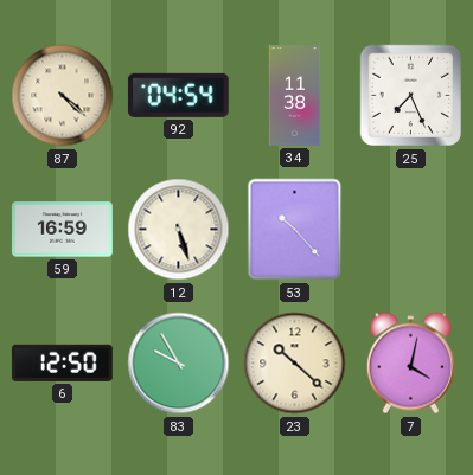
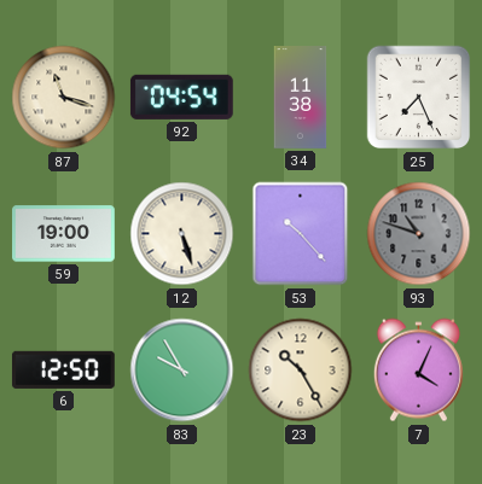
87: 4:22 -> 11:18 (64, 98)
59: 16:59 -> 19:00 (64, 234)
93: none -> 10:48 (419, 234)
23: 10:22 -> 10:25 (301, 371)
7: 4:02 -> 4:04 (418, 371)
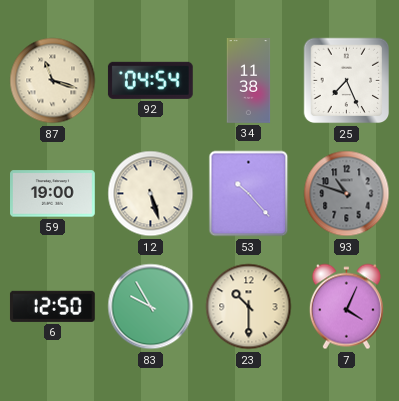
23: 10:25 -> 10:30 (249, 307)
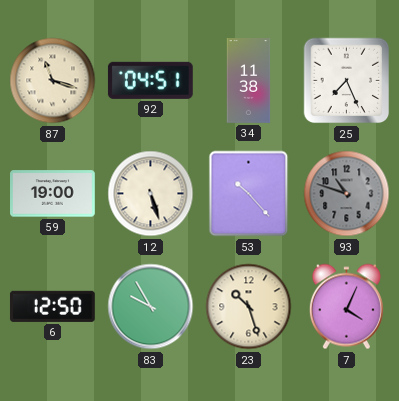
92: 04:54 -> 04:51 (150, 80)
23: 10:30 -> 10:27 (249, 307)
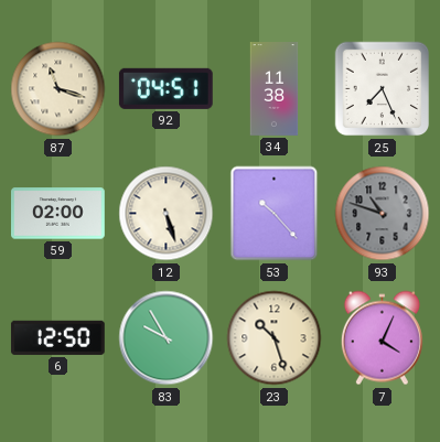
59: 19:00 -> 02:00 (58, 214)
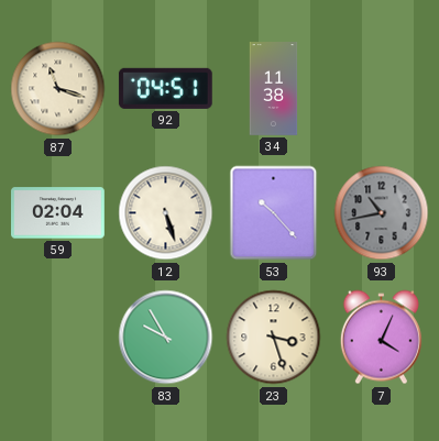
25: 7:26 -> none (383, 89)
59: 02:00 -> 02:04 (58, 213)
93: 10:48 -> 10:43 (382, 213)
6: 12:50 -> none (57, 337)
23: 10:27 -> 3:27 (274, 338)
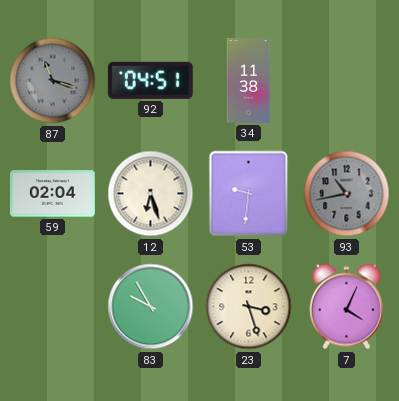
87 dial: cream -> grey (53, 81)
12: 5:27 -> 6:27 (151, 194)
53: 10:23 -> 9:31 (249, 194)
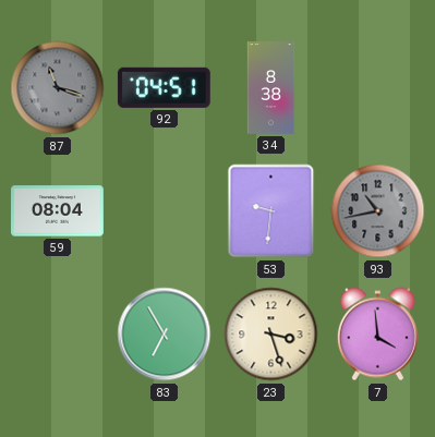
34: 11:38 -> 8:38 (271, 88)
59: 02:04 -> 08:04 (58, 211)
12: 6:27 -> none (151, 194)
83: 9:55 -> 6:55 (165, 335)
7: 4:04 -> 3:59 (377, 335)
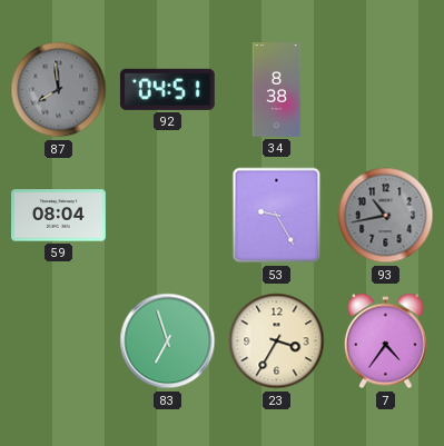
87: 11:18 -> 7:59 (59, 90)
53: 9:31 -> 9:25 (277, 216)
83: 6:55 -> 6:57 (168, 341)
23: 3:27 -> 3:35 (277, 341)
7: 3:59 -> 4:36 (385, 341)
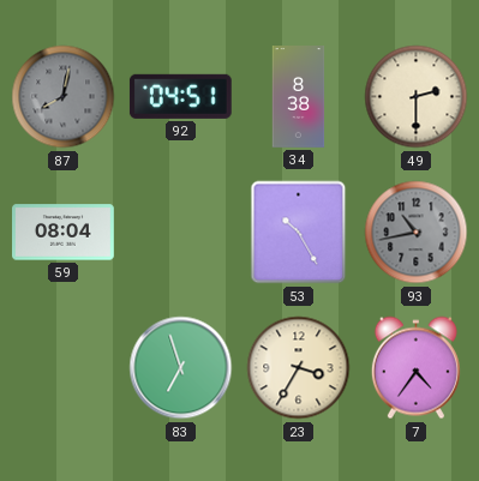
87: 7:59 -> 8:02 (64, 97)
49: none -> 2:30 (417, 97)
53: 9:25 -> 10:25 (299, 233)
